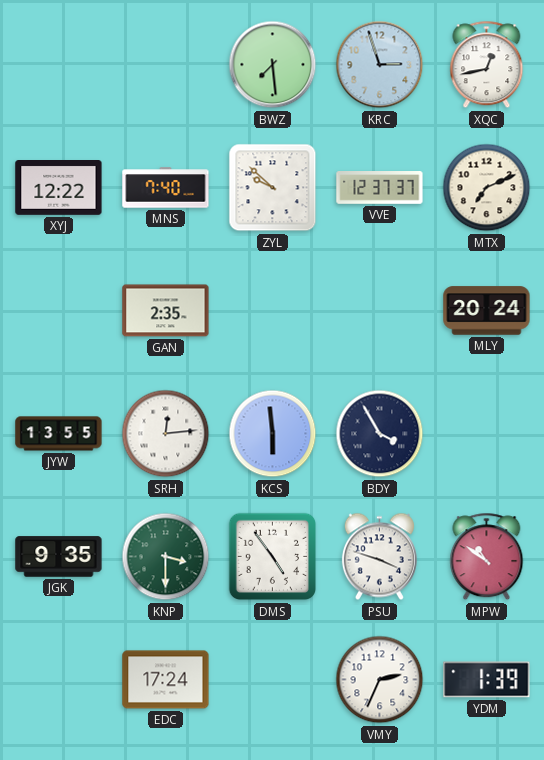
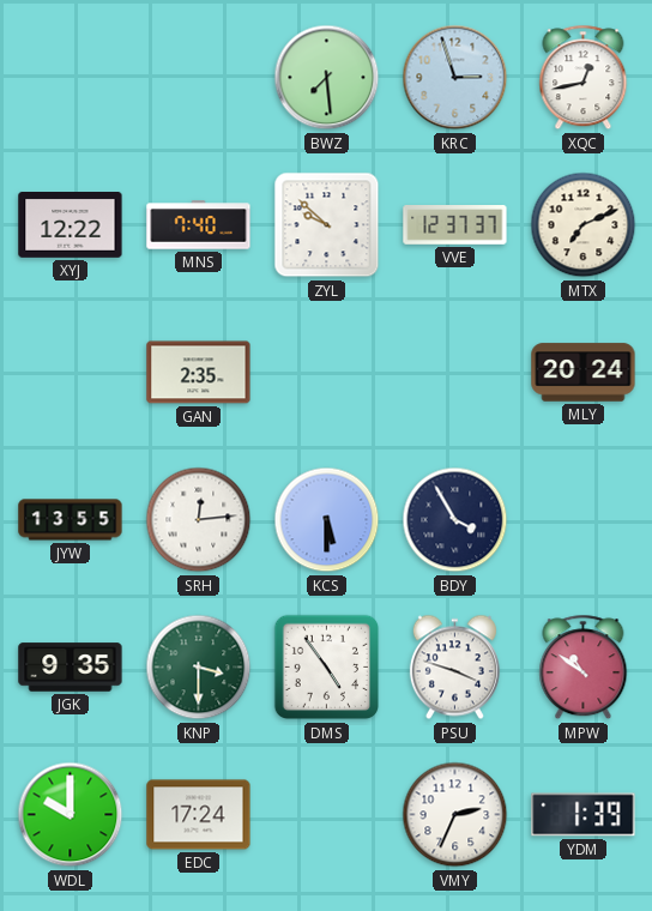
KCS: 5:59 -> 5:30 (327, 520)
WDL: none -> 10:00 (71, 815)
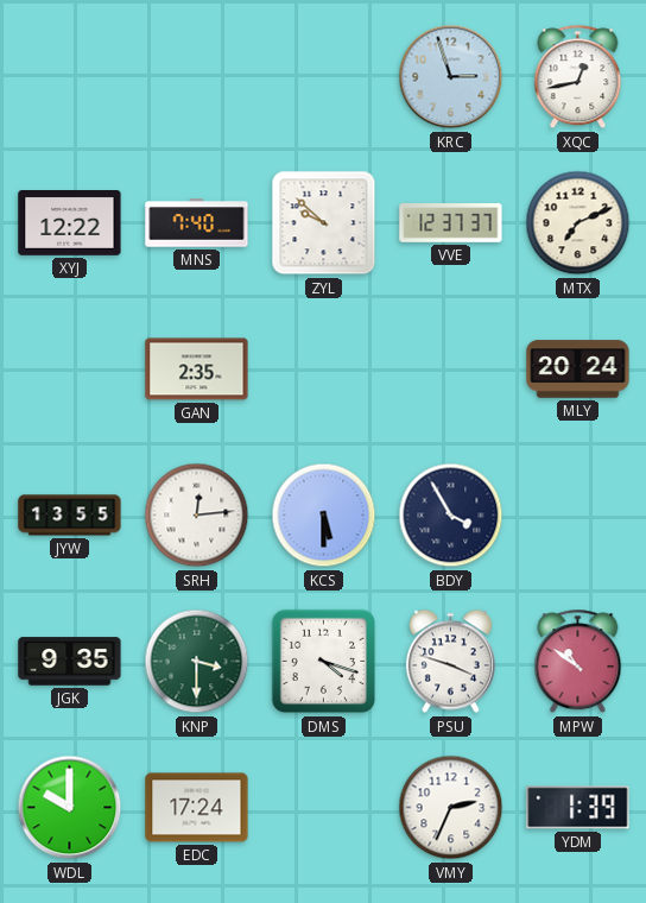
BWZ: 7:29 -> none (327, 78)
DMS: 4:54 -> 4:18 (324, 662)
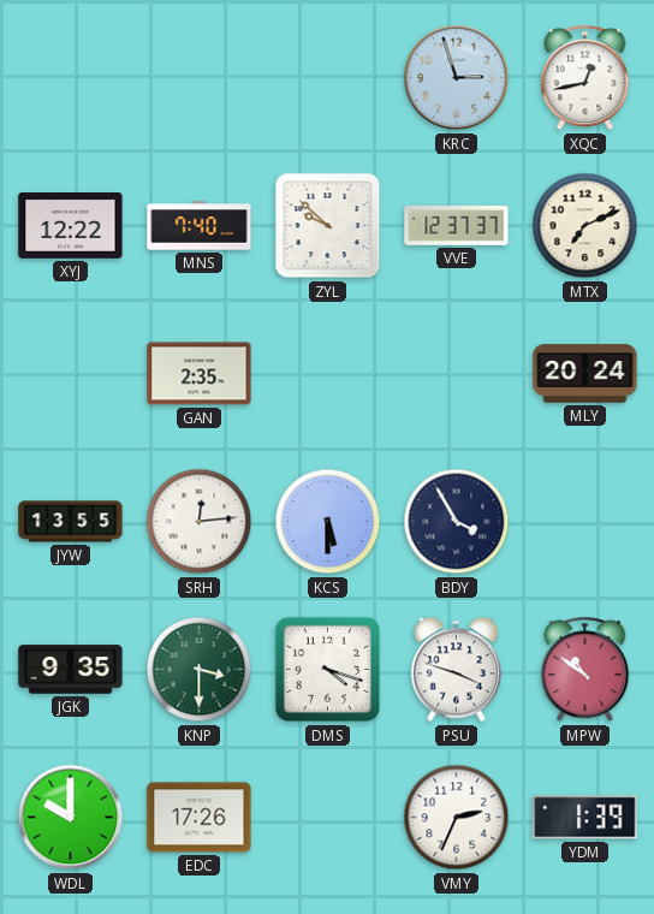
EDC: 17:24 -> 17:26 (200, 818)
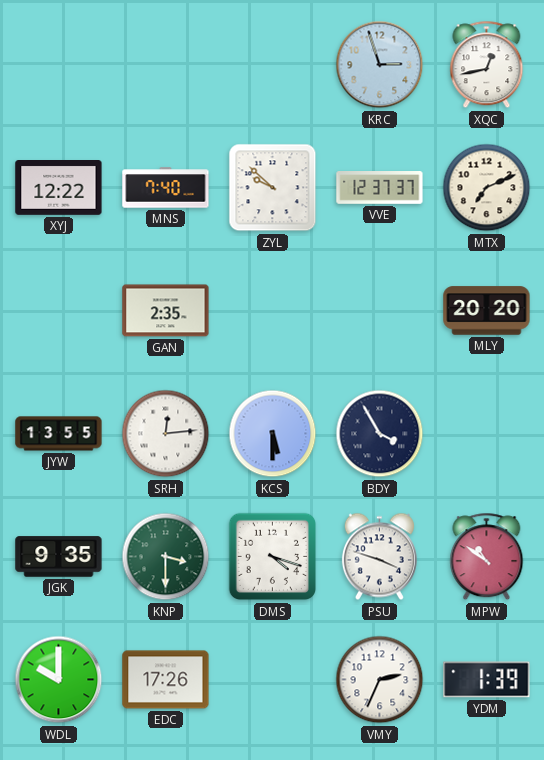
MLY: 20:24 -> 20:20 (487, 311)
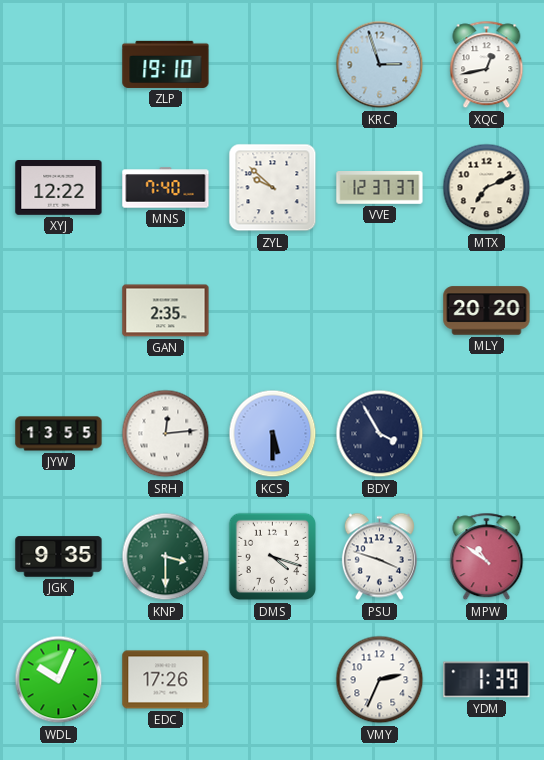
ZLP: none -> 19:10 (166, 64)
WDL: 10:00 -> 10:04 (59, 680)
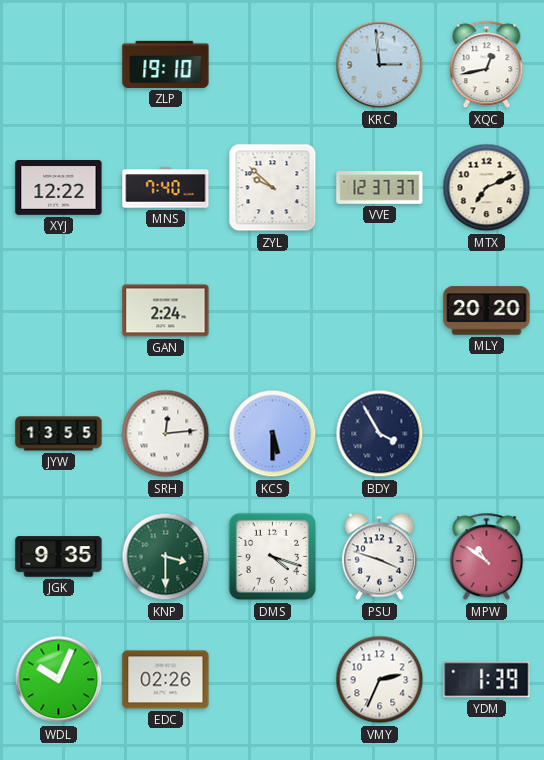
KRC: 2:57 -> 2:59 (380, 65)
GAN: 2:35 -> 2:24 (166, 311)
EDC: 17:26 -> 02:26 (166, 680)
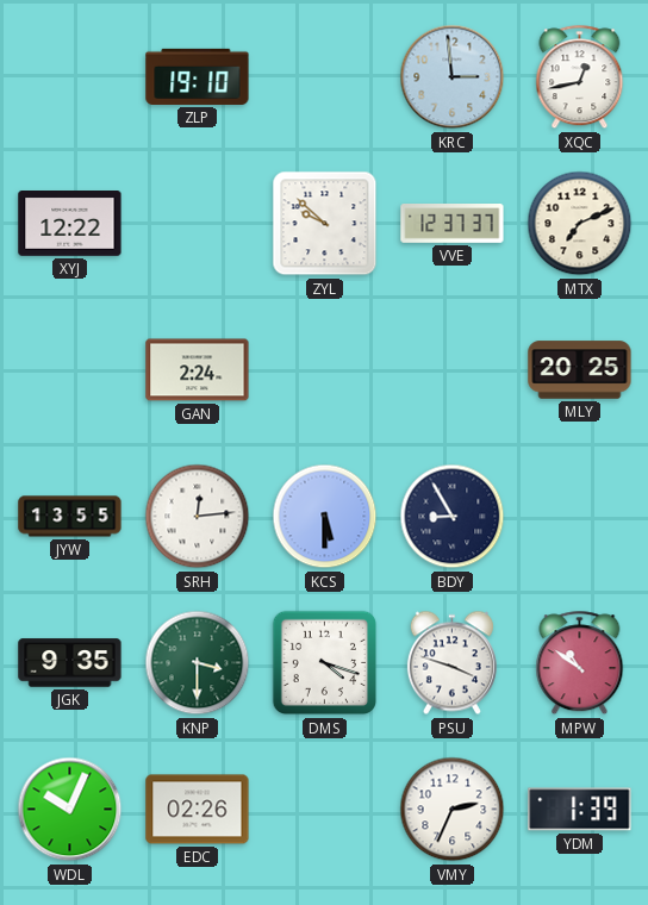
MNS: 7:40 -> none (166, 188)
MLY: 20:20 -> 20:25 (580, 370)
BDY: 3:55 -> 8:55 (453, 517)
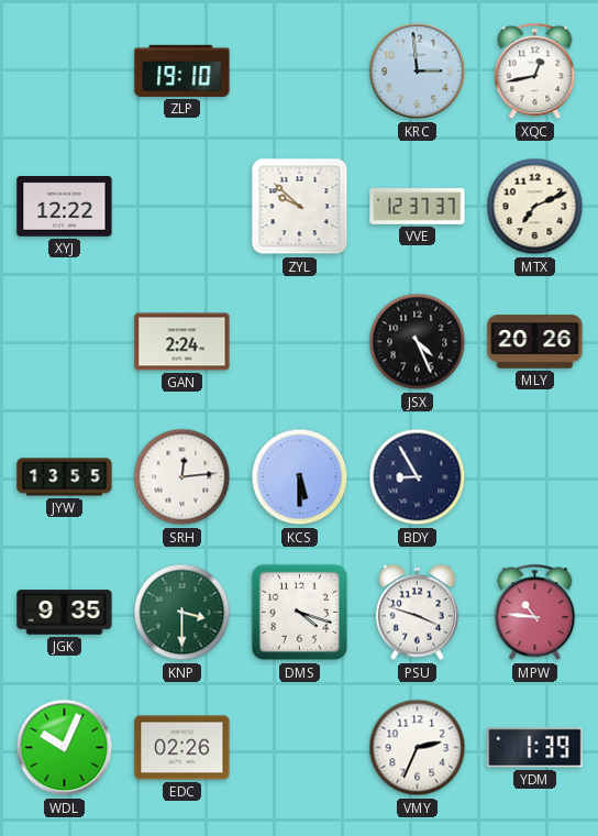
JSX: none -> 4:26 (418, 342)
MLY: 20:25 -> 20:26 (535, 342)
MPW: 10:51 -> 10:46 (535, 613)
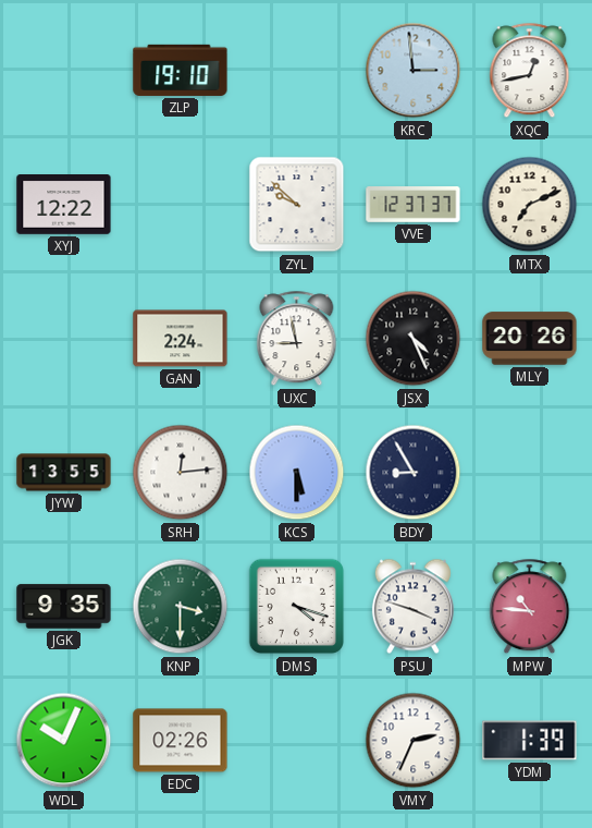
UXC: none -> 8:58 (297, 339)
